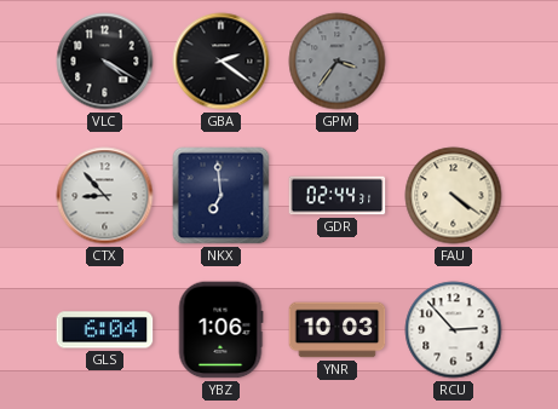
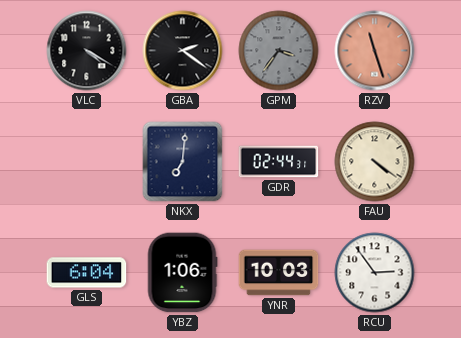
RZV: none -> 11:27 (375, 51)
CTX: 8:53 -> none (105, 196)
NKX: 6:59 -> 7:01 (183, 162)
RCU: 2:53 -> 2:54 (375, 273)
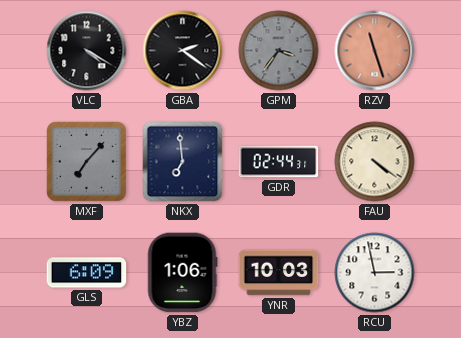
MXF: none -> 7:07 (86, 161)
NKX: 7:01 -> 6:59 (183, 162)
GLS: 6:04 -> 6:09 (87, 273)
RCU: 2:54 -> 2:58 (375, 273)
